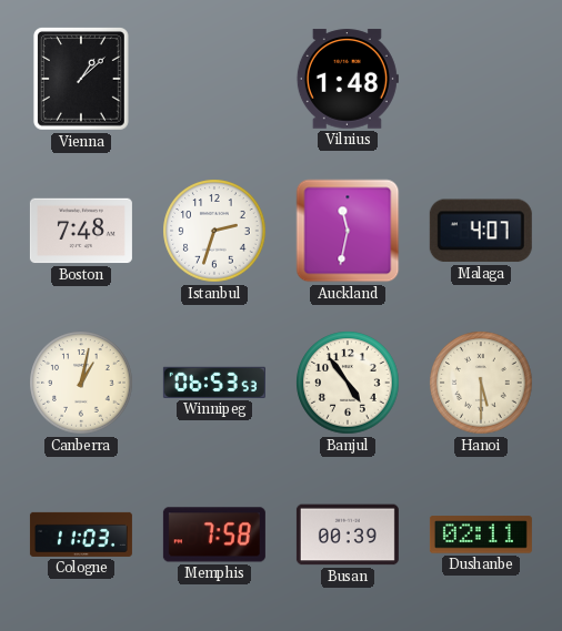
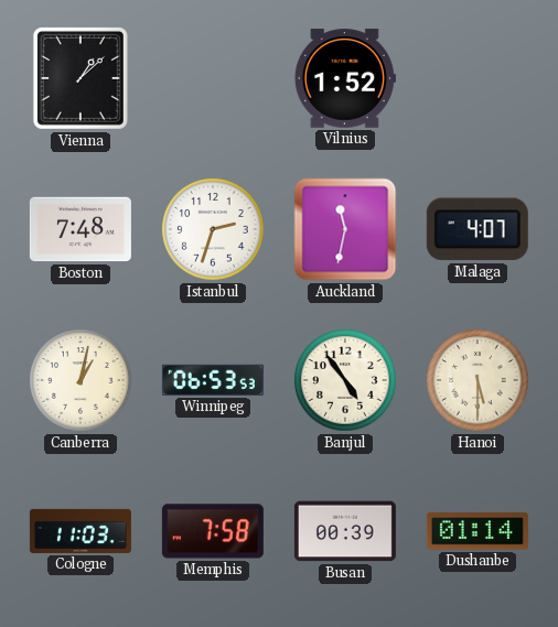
Vilnius: 1:48 -> 1:52 (345, 78)
Dushanbe: 02:11 -> 01:14 (477, 531)
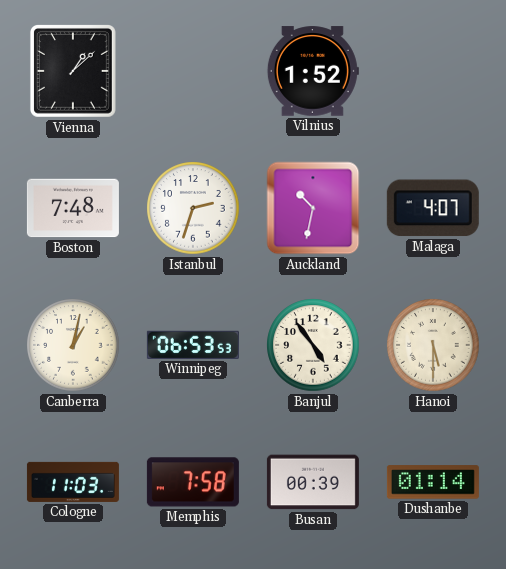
Auckland: 11:32 -> 10:32 (313, 208)
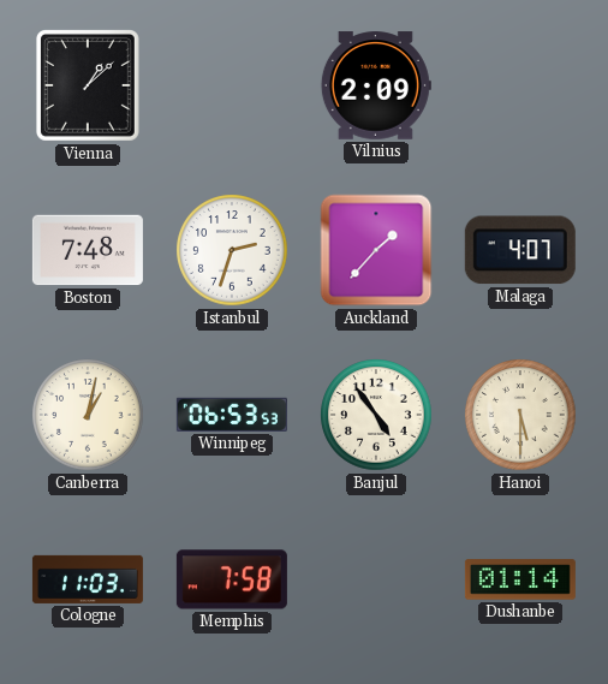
Vilnius: 1:52 -> 2:09 (376, 85)
Auckland: 10:32 -> 1:37 (376, 250)
Busan: 00:39 -> none (313, 482)
